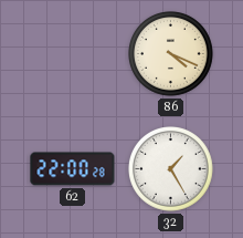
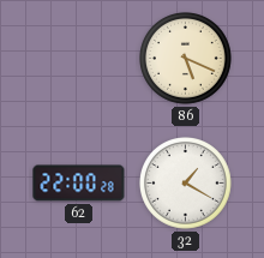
86: 4:19 -> 5:19 (186, 59)
32: 1:25 -> 1:20 (186, 184)
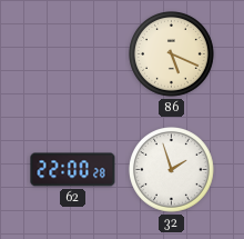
32: 1:20 -> 1:57 (172, 170)
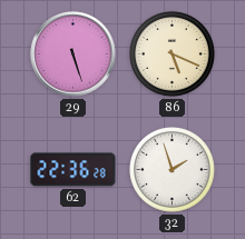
29: none -> 5:27 (73, 54)
62: 22:00 -> 22:36 (73, 170)
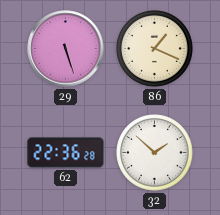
86: 5:19 -> 1:19 (155, 49)
32: 1:57 -> 1:52 (155, 153)
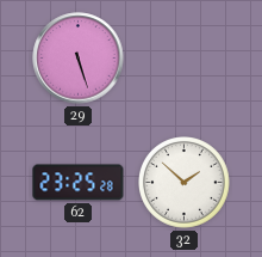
86: 1:19 -> none (155, 49)
62: 22:36 -> 23:25 (79, 183)
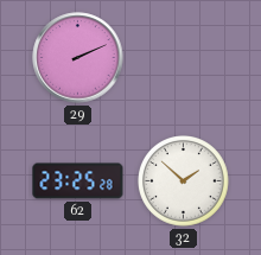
29: 5:27 -> 2:11 (78, 58)
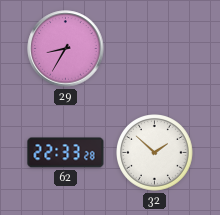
29: 2:11 -> 8:35 (66, 49)
62: 23:25 -> 22:33 (66, 153)
